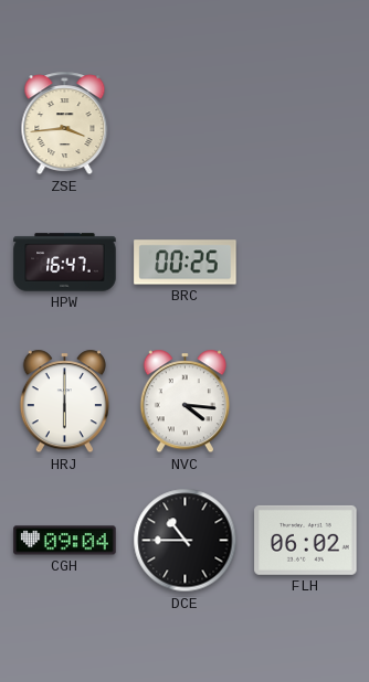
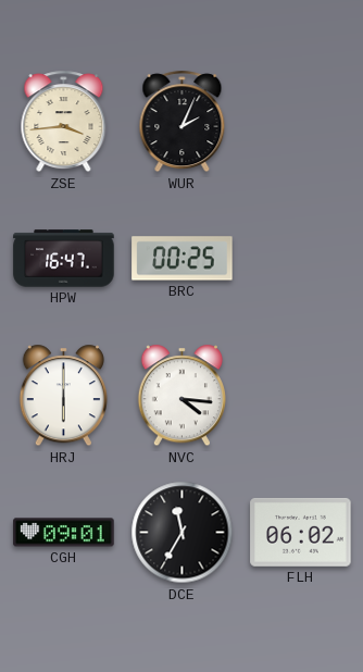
WUR: none -> 2:04 (183, 122)
CGH: 09:04 -> 09:01 (64, 533)
DCE: 10:45 -> 11:35 (183, 533)
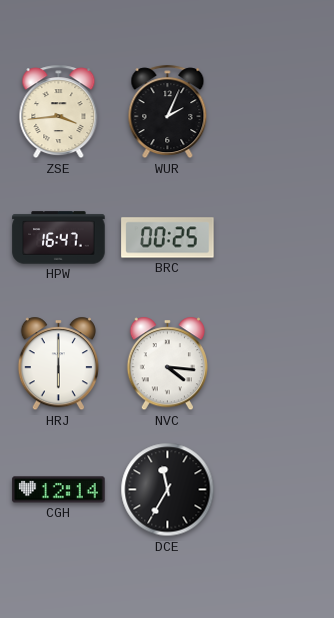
CGH: 09:01 -> 12:14 (59, 490)
FLH: 06:02 -> none (301, 532)
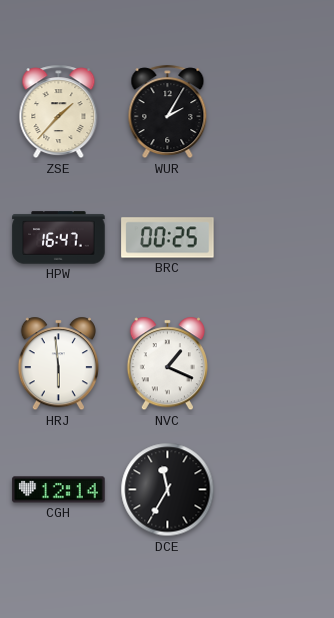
ZSE: 3:44 -> 1:37 (59, 112)
WUR: 2:04 -> 2:05 (168, 112)
HRJ: 6:00 -> 5:59 (58, 364)
NVC: 4:16 -> 1:19 (167, 364)
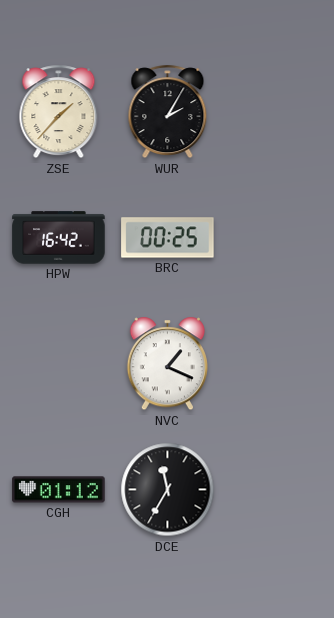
HPW: 16:47 -> 16:42 (59, 238)
HRJ: 5:59 -> none (58, 364)
CGH: 12:14 -> 01:12 (59, 490)
